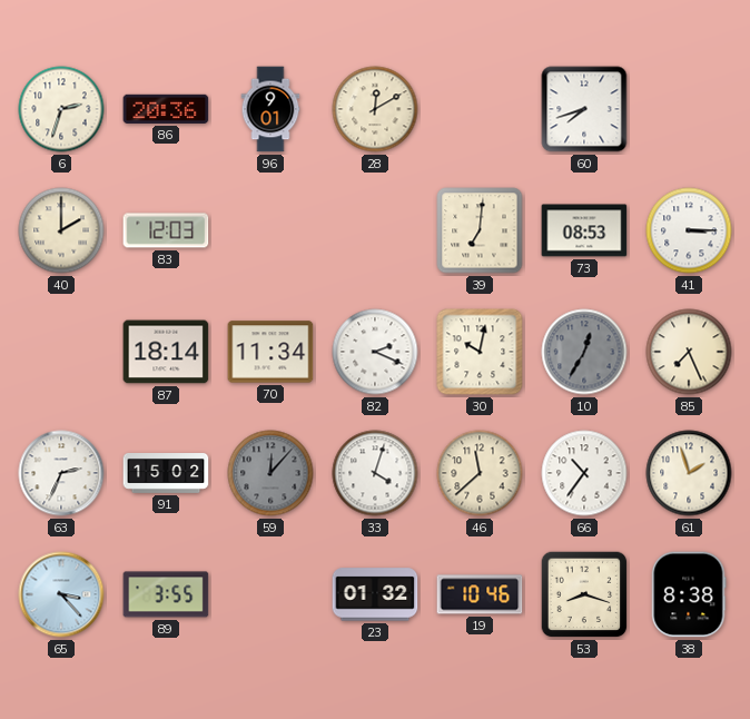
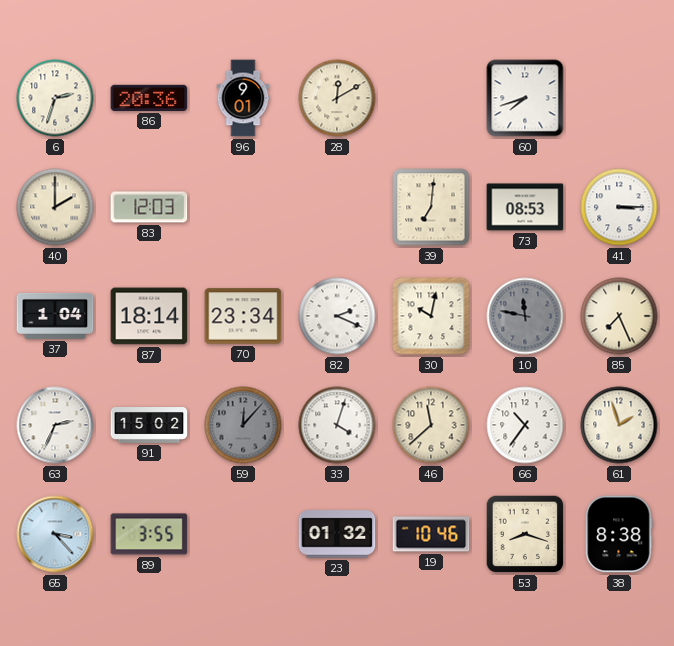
37: none -> 1:04 (55, 316)
70: 11:34 -> 23:34 (243, 316)
10: 12:35 -> 11:47 (525, 316)
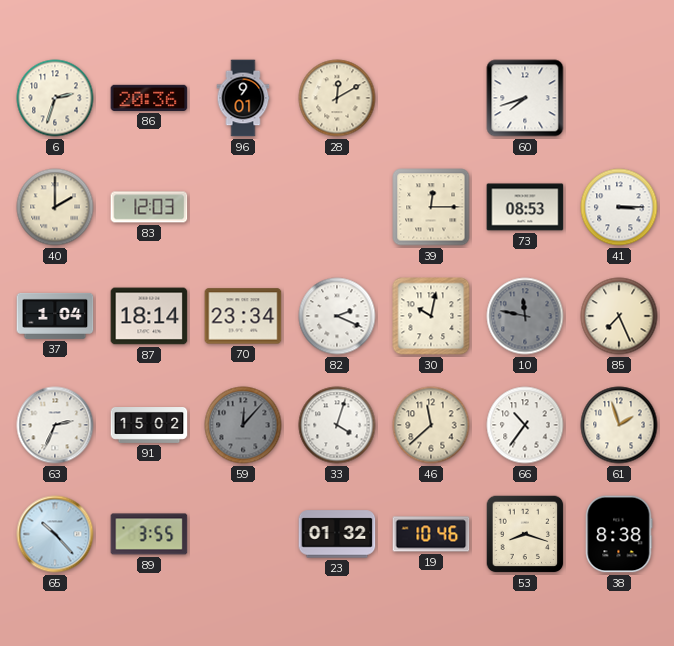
39: 7:01 -> 12:15 (431, 207)
65: 3:23 -> 10:23 (55, 534)
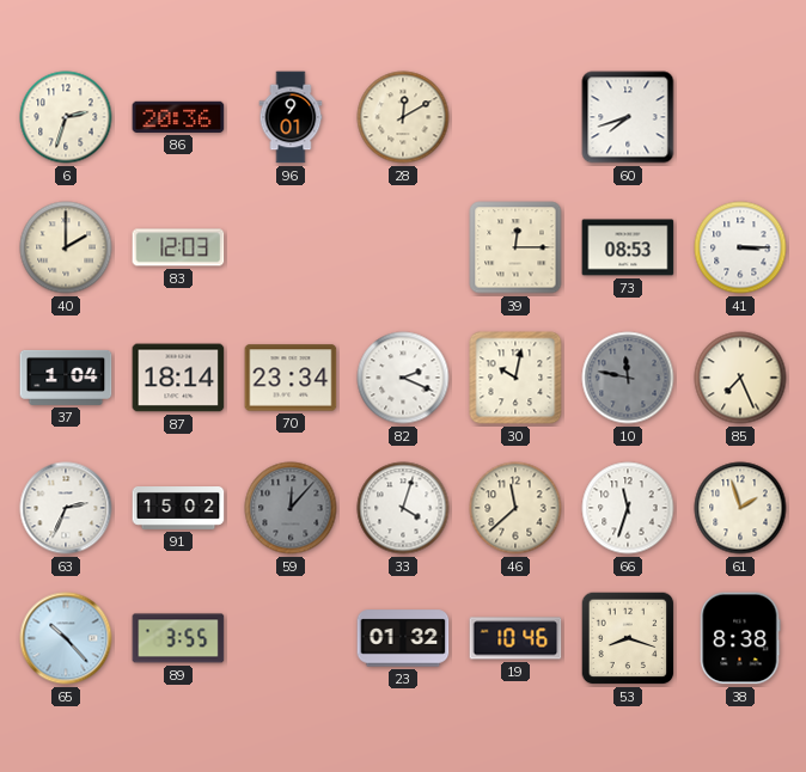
66: 10:36 -> 11:33 (628, 508)
